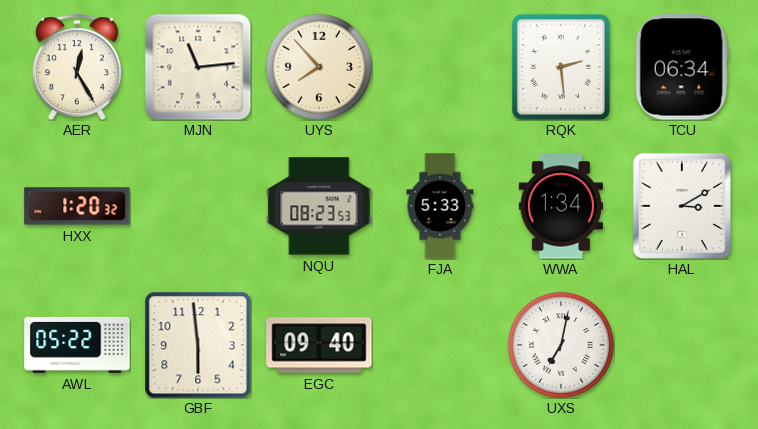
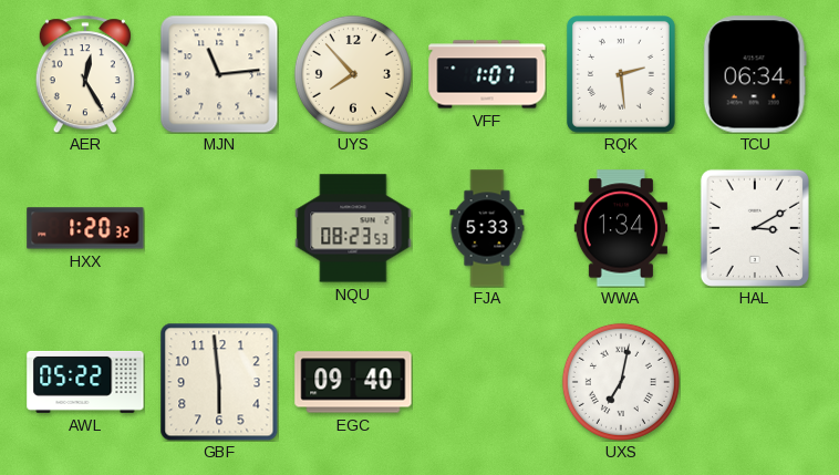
VFF: none -> 1:07 (487, 74)
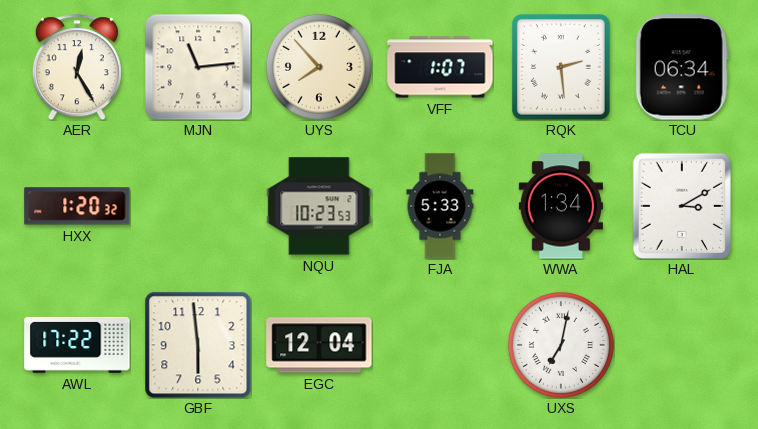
NQU: 08:23 -> 10:23 (319, 206)
AWL: 05:22 -> 17:22 (77, 345)
EGC: 09:40 -> 12:04 (319, 345)
